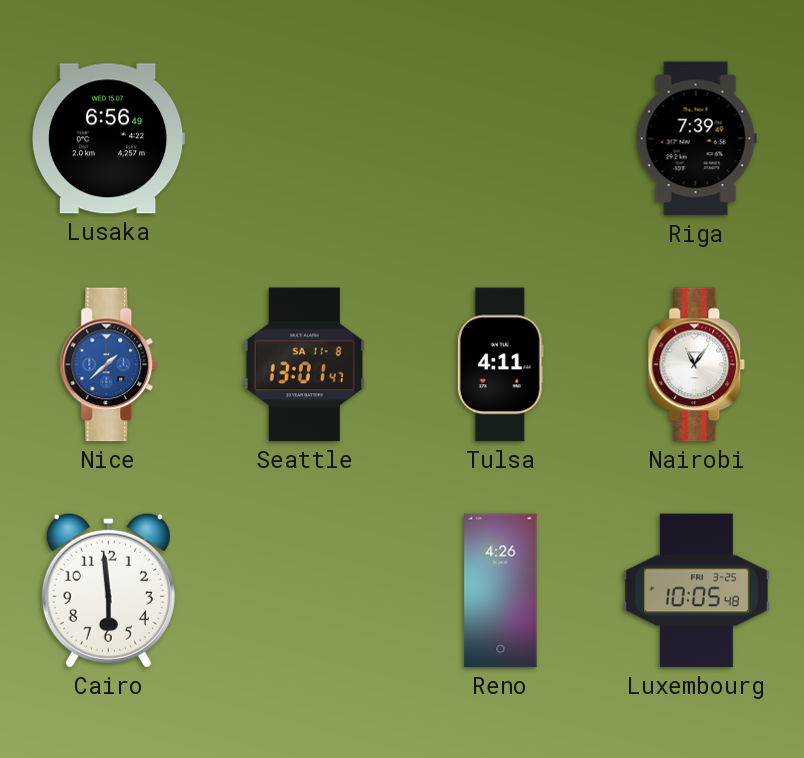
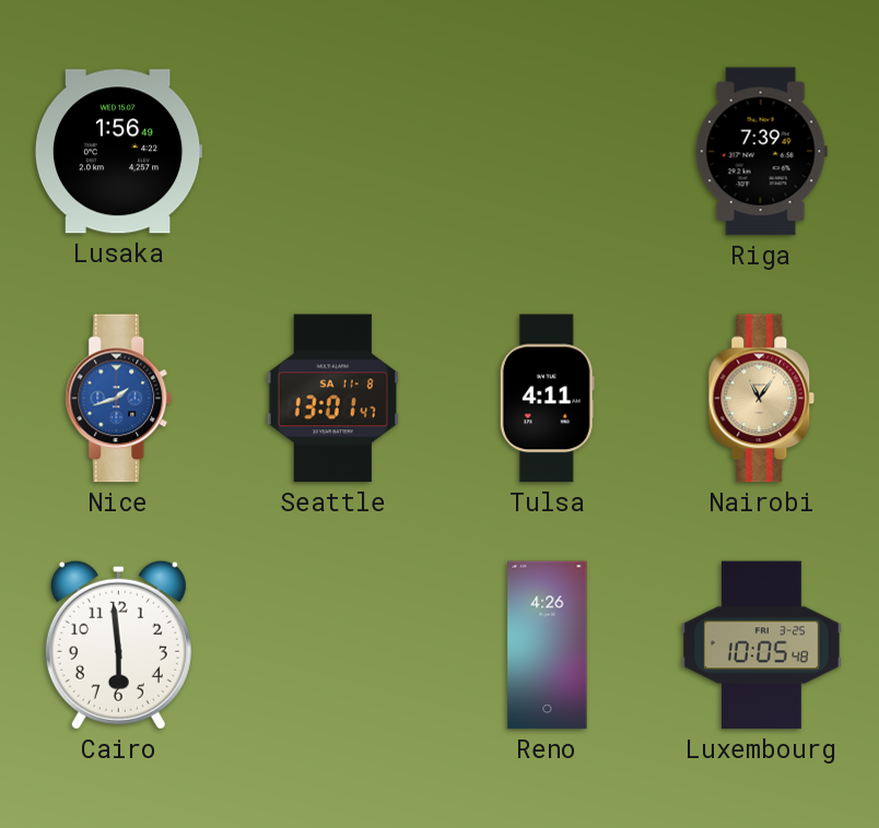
Lusaka: 6:56 -> 1:56 (118, 152)
Nice: 1:38 -> 1:42 (119, 399)
Nairobi dial: white -> champagne (762, 399)
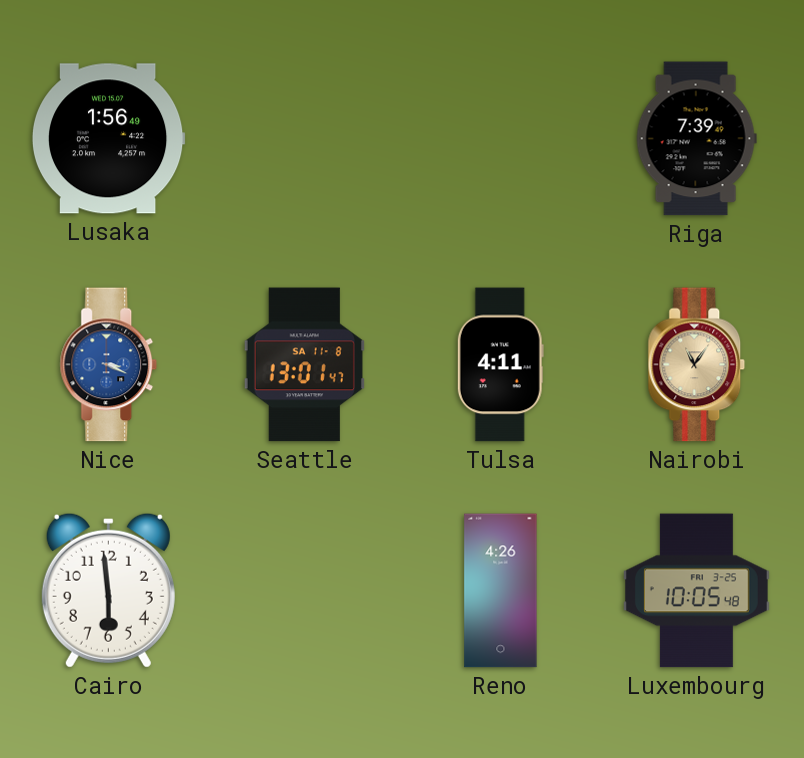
Nice: 1:42 -> 3:19 (109, 365)
